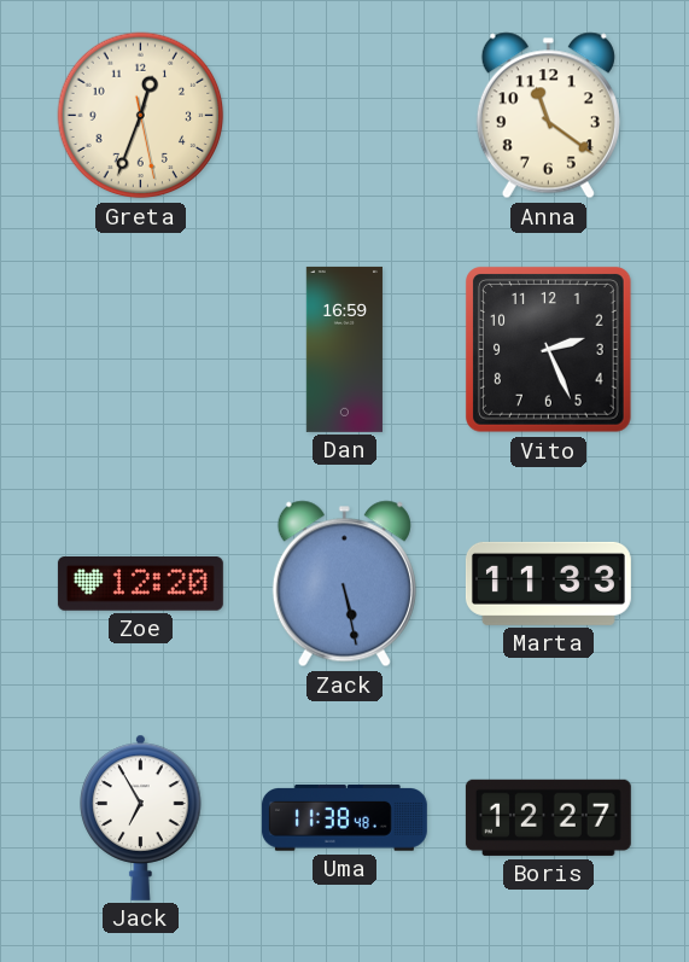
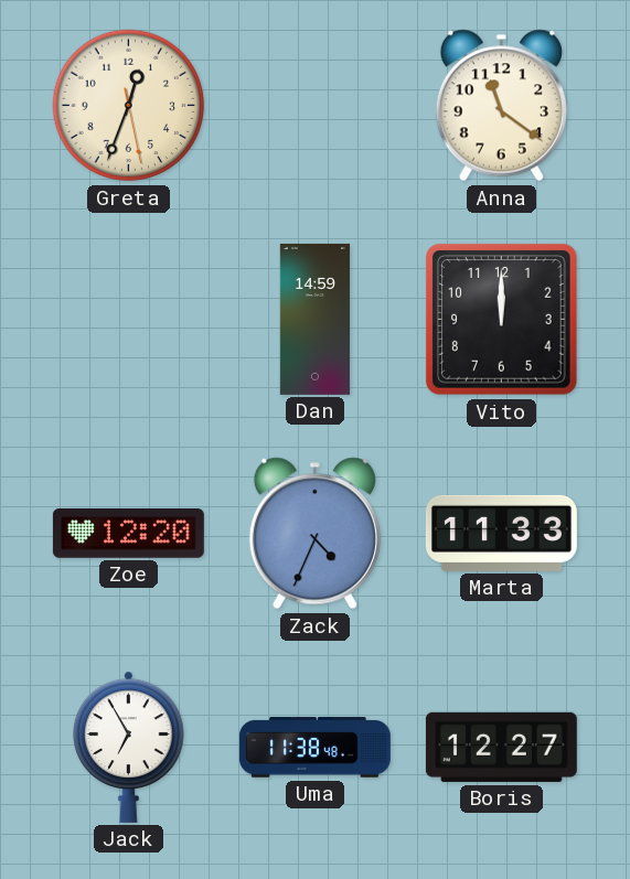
Dan: 16:59 -> 14:59 (314, 319)
Vito: 2:26 -> 12:00 (502, 320)
Zack: 5:28 -> 4:34 (314, 534)
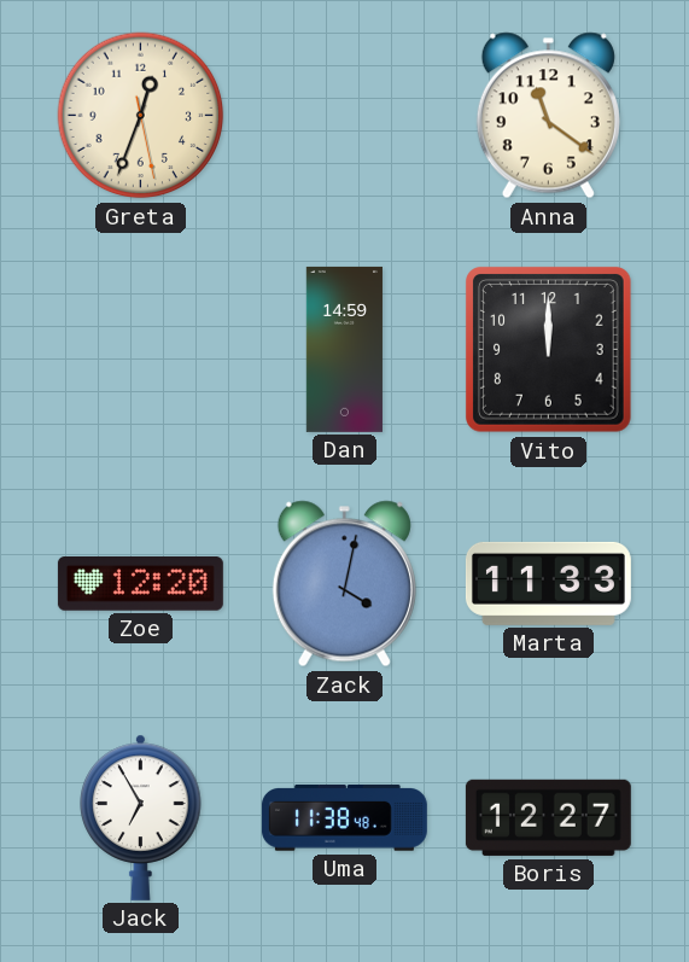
Zack: 4:34 -> 4:02 (344, 584)
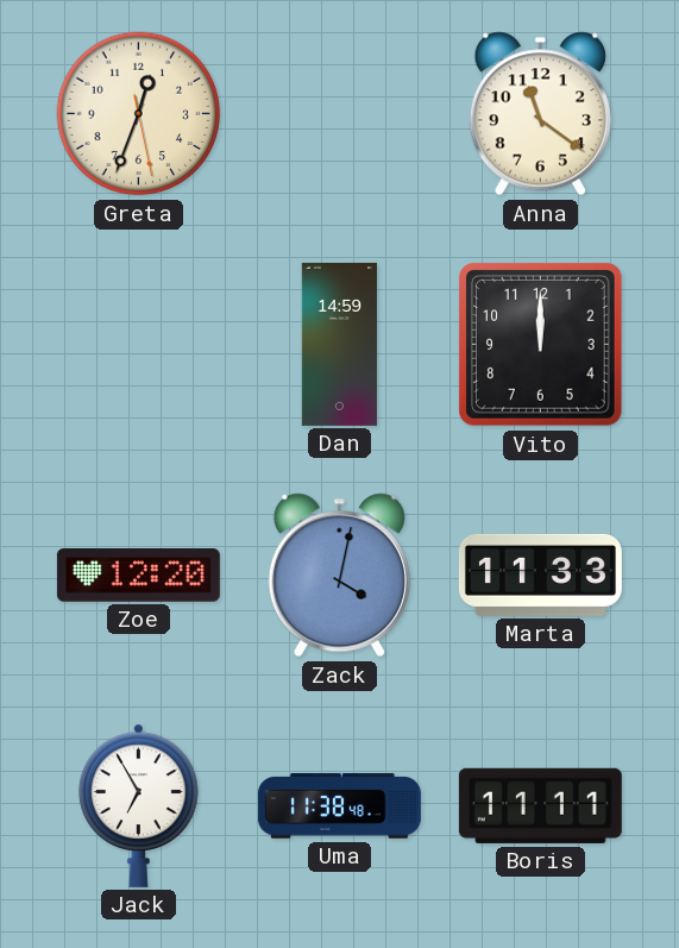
Boris: 12:27 -> 11:11 (540, 805)
